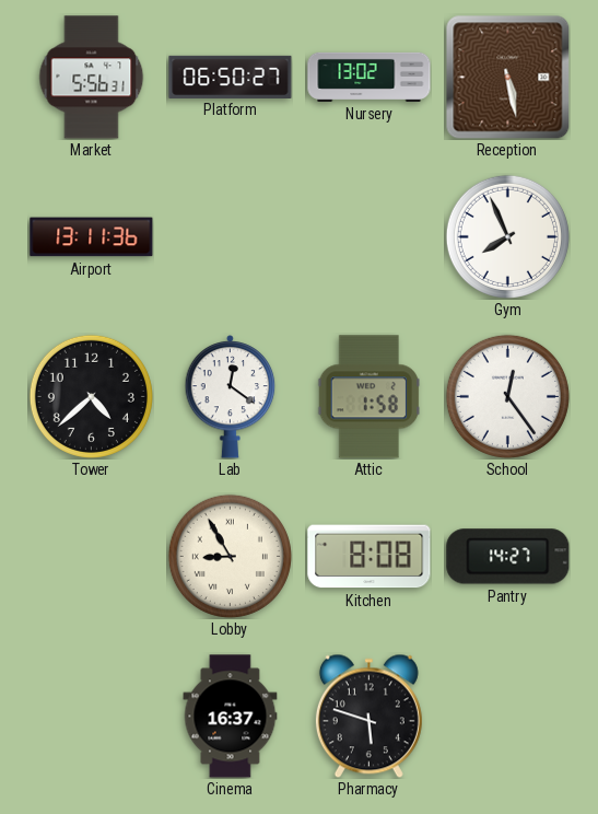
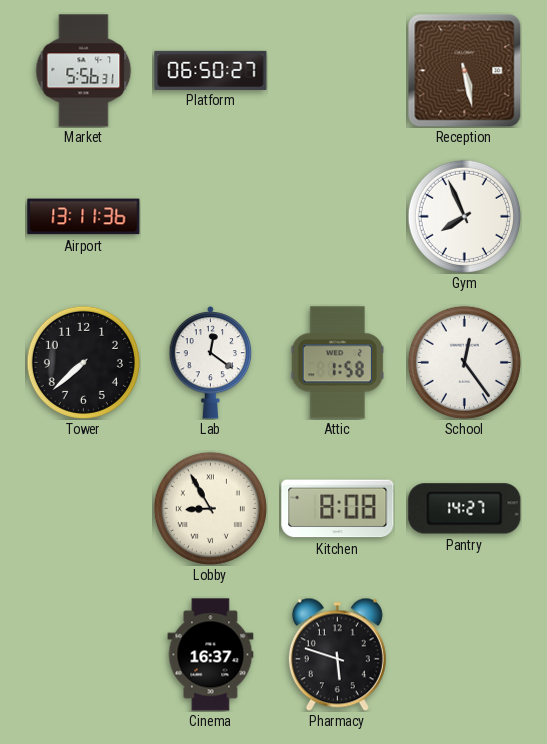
Nursery: 13:02 -> none (370, 77)
Tower: 4:38 -> 7:38 (83, 362)
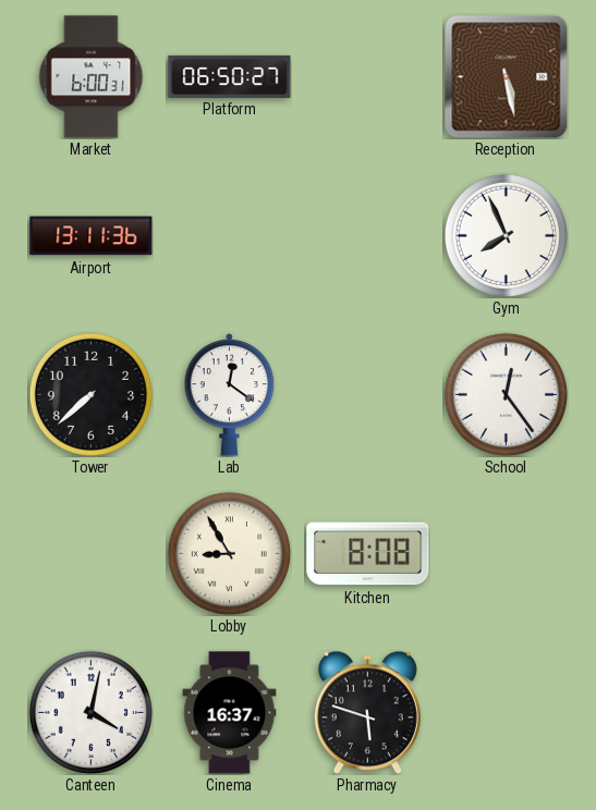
Market: 5:56 -> 6:00 (92, 77)
Attic: 1:58 -> none (338, 363)
Pantry: 14:27 -> none (465, 509)
Canteen: none -> 4:02 (90, 712)
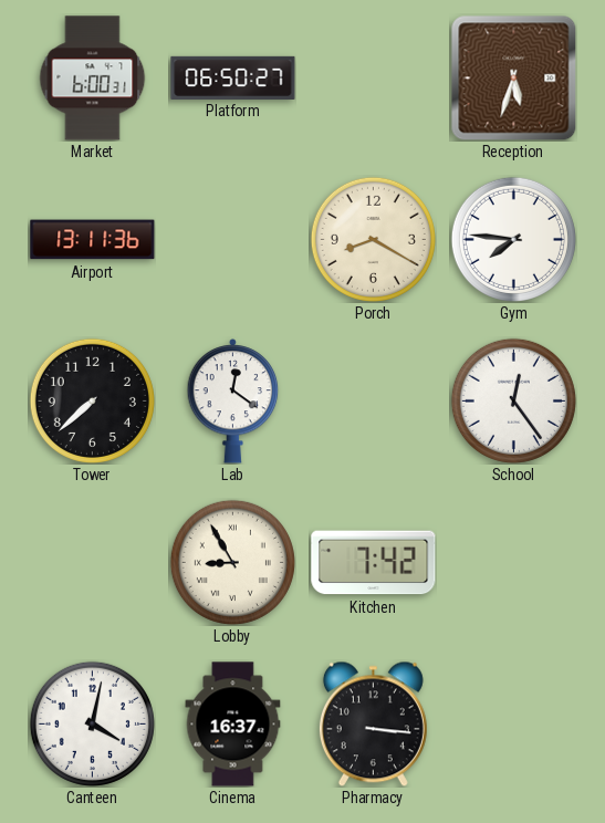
Reception: 5:28 -> 5:33 (513, 77)
Porch: none -> 8:20 (373, 239)
Gym: 7:56 -> 7:46 (513, 239)
Kitchen: 8:08 -> 7:42 (374, 563)
Pharmacy: 5:48 -> 3:16 (373, 723)
